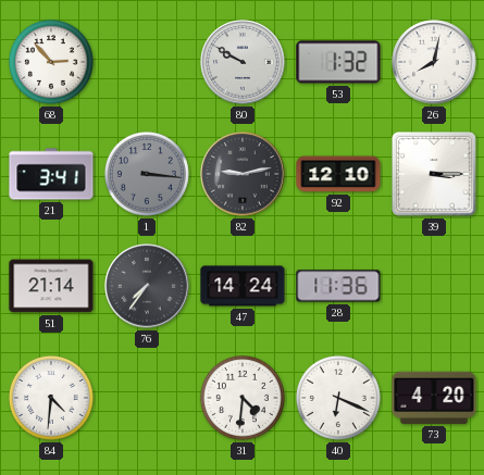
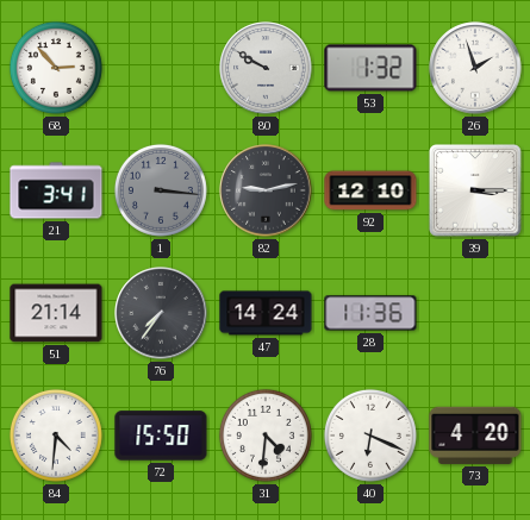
26: 8:02 -> 1:57 (475, 68)
72: none -> 15:50 (161, 436)
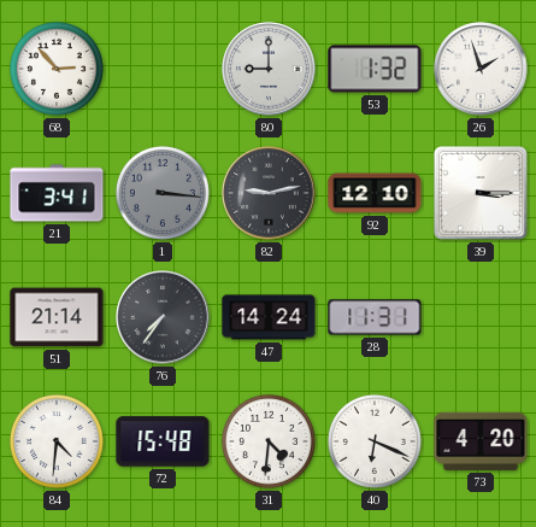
80: 9:50 -> 9:00 (269, 69)
28: 11:36 -> 11:31 (375, 317)
72: 15:50 -> 15:48 (163, 441)
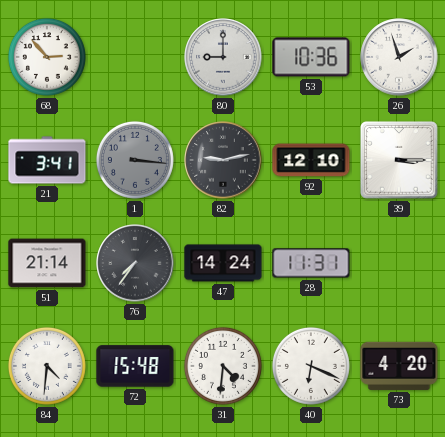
53: 1:32 -> 10:36 (311, 57)
